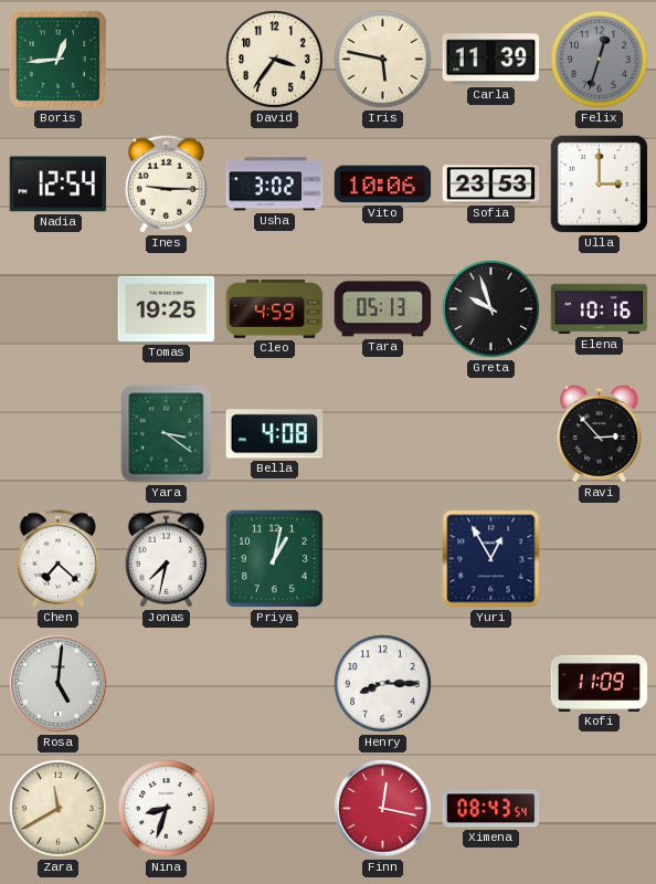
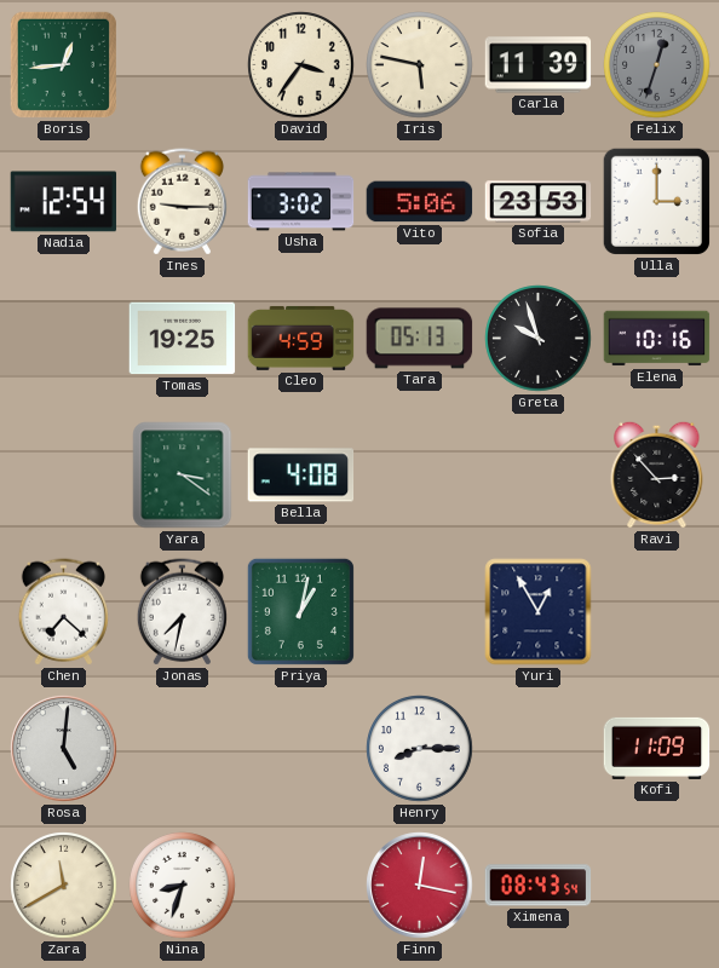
Vito: 10:06 -> 5:06 (420, 202)
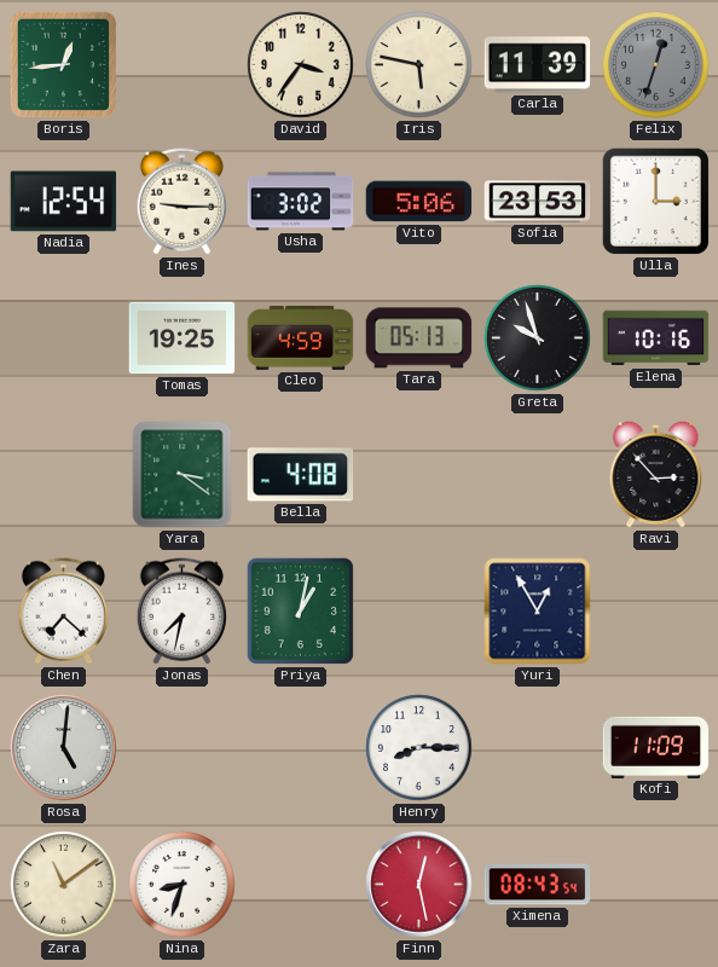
Zara: 11:40 -> 11:09 (64, 885)
Finn: 12:17 -> 12:28 (419, 885)
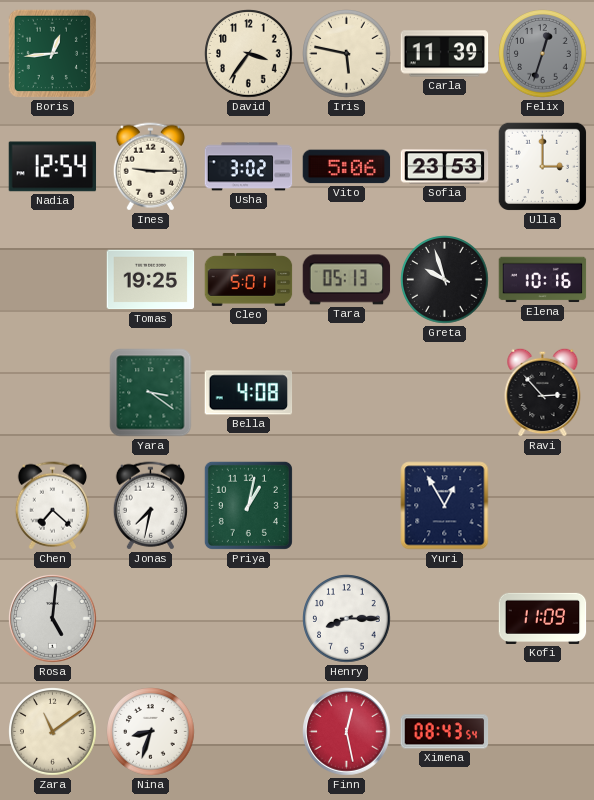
Cleo: 4:59 -> 5:01 (249, 279)
